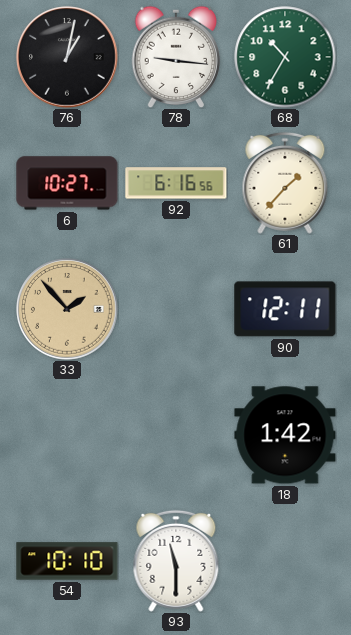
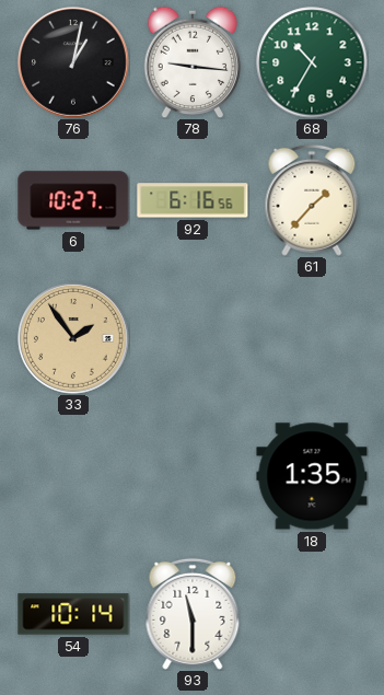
33: 1:53 -> 1:54 (73, 338)
90: 12:11 -> none (285, 309)
18: 1:42 -> 1:35 (312, 476)
54: 10:10 -> 10:14 (73, 614)
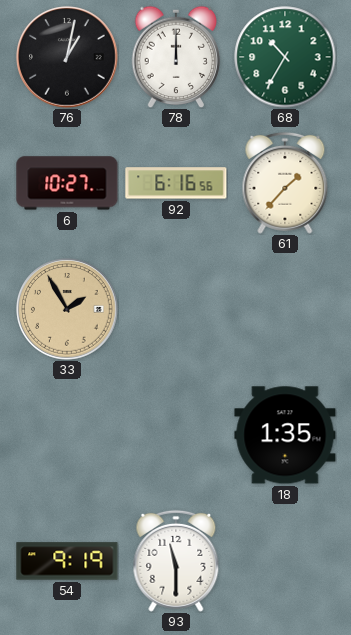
78: 9:16 -> 12:00 (176, 57)
33: 1:54 -> 1:55 (67, 309)
54: 10:14 -> 9:19 (67, 561)
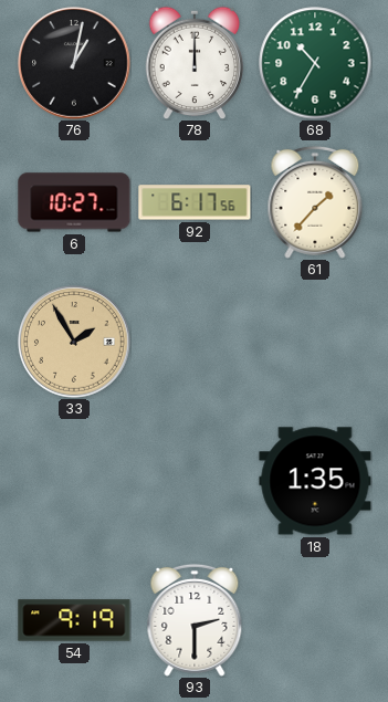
92: 6:16 -> 6:17 (195, 202)
93: 11:30 -> 2:30 (195, 620)
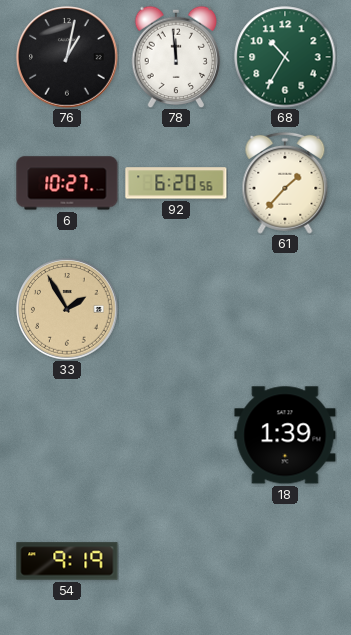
78: 12:00 -> 11:59 (176, 57)
92: 6:17 -> 6:20 (176, 183)
18: 1:35 -> 1:39 (285, 435)
93: 2:30 -> none (195, 620)
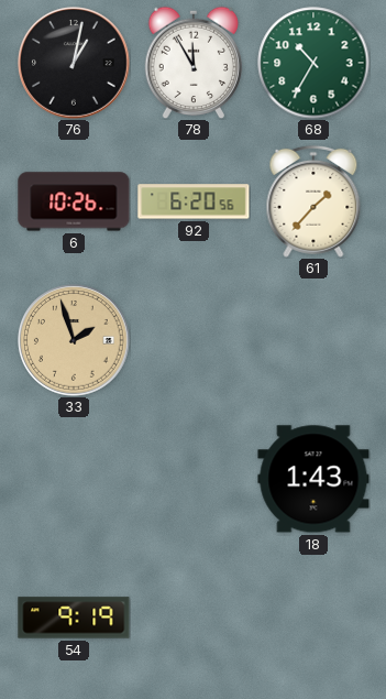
78: 11:59 -> 11:55 (194, 63)
6: 10:27 -> 10:26 (74, 201)
33: 1:55 -> 1:57 (74, 340)
18: 1:39 -> 1:43 (313, 479)
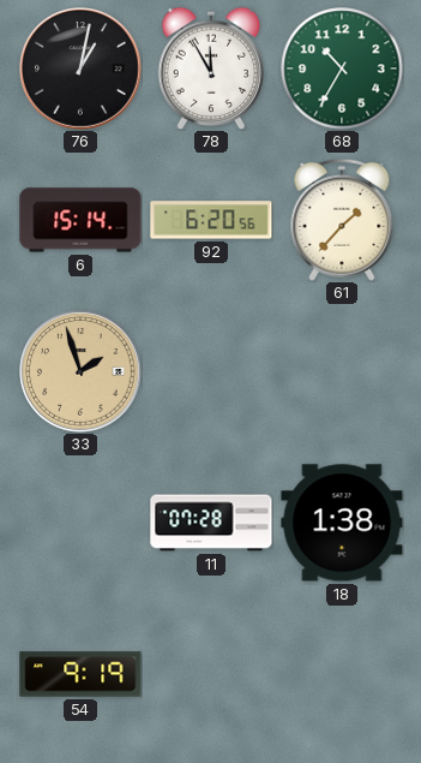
6: 10:26 -> 15:14 (80, 220)
11: none -> 07:28 (211, 523)
18: 1:43 -> 1:38 (342, 523)
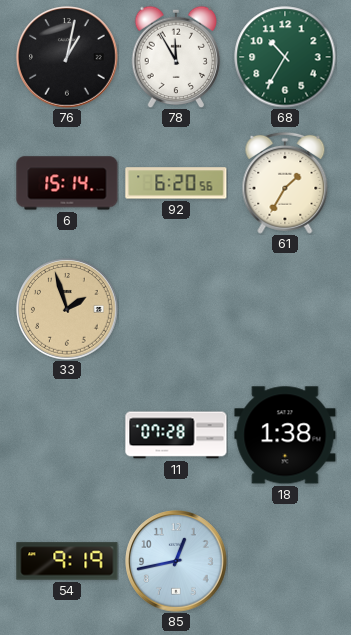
61: 1:37 -> 1:35 (285, 183)
85: none -> 12:43 (176, 561)
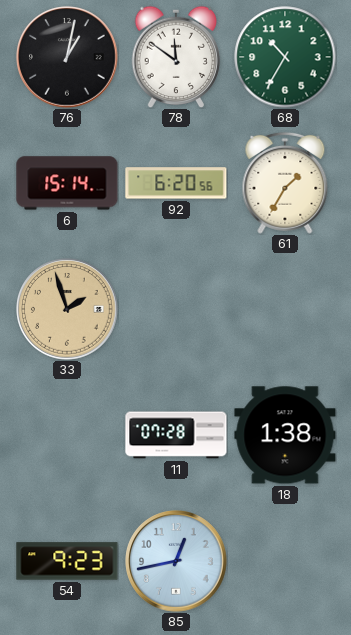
78: 11:55 -> 11:51 (176, 57)
54: 9:19 -> 9:23 (67, 561)
